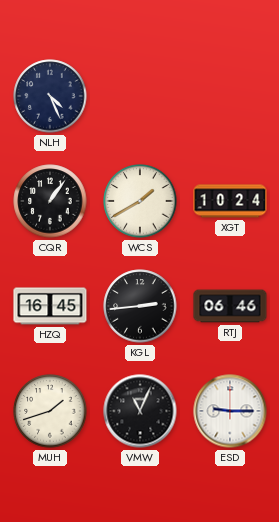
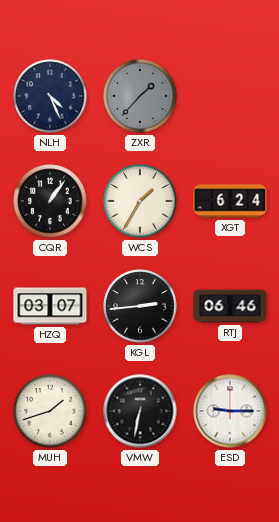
ZXR: none -> 1:37 (140, 96)
WCS: 1:40 -> 1:35 (140, 201)
XGT: 10:24 -> 6:24 (230, 201)
HZQ: 16:45 -> 03:07 (50, 306)
VMW: 11:04 -> 6:32 (140, 411)
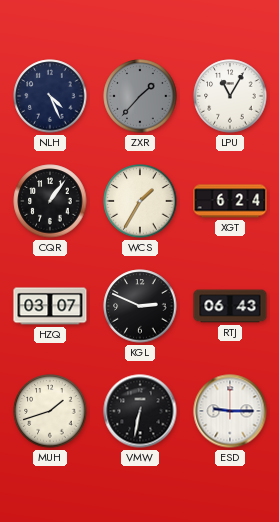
LPU: none -> 11:05 (230, 96)
KGL: 2:44 -> 2:49 (140, 306)
RTJ: 06:46 -> 06:43 (230, 306)
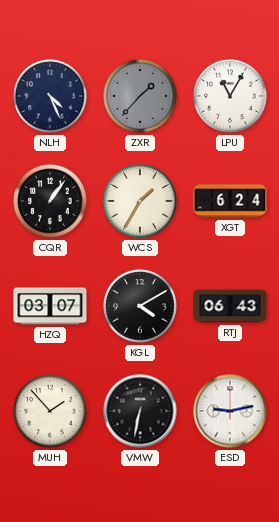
KGL: 2:49 -> 4:10 (140, 306)
MUH: 1:42 -> 1:53 (50, 411)
ESD: 9:15 -> 9:13 (230, 411)
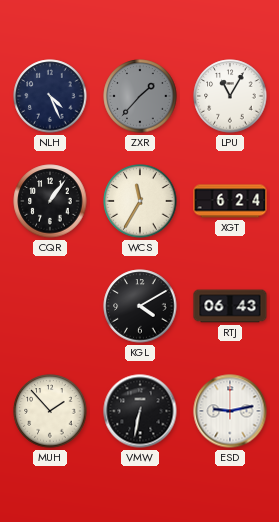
WCS: 1:35 -> 11:35 (140, 201)
HZQ: 03:07 -> none (50, 306)
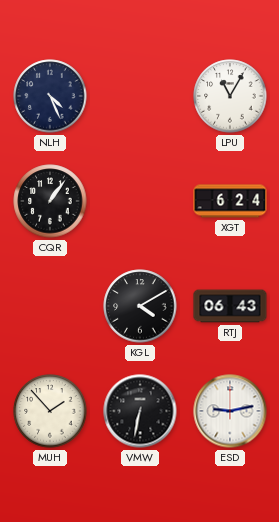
ZXR: 1:37 -> none (140, 96)
WCS: 11:35 -> none (140, 201)
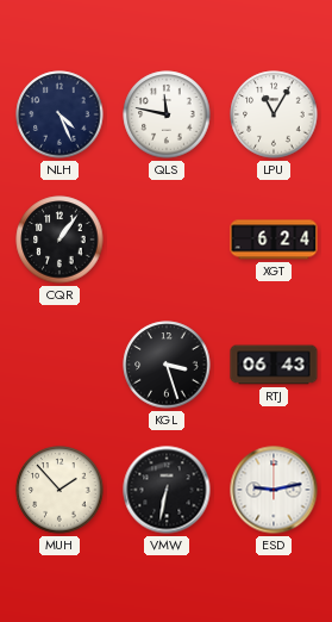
QLS: none -> 11:47 (167, 114)
KGL: 4:10 -> 3:27 (167, 365)
